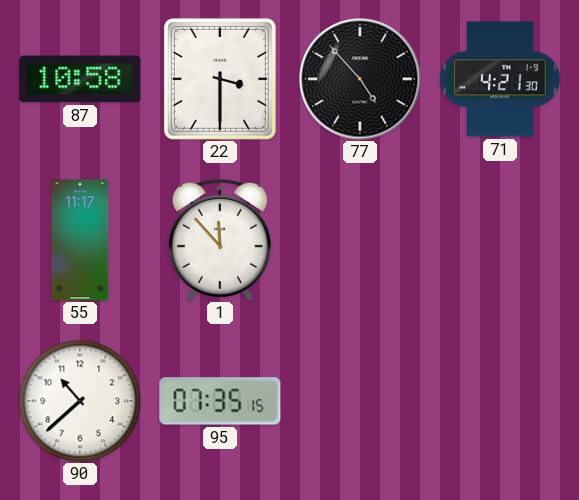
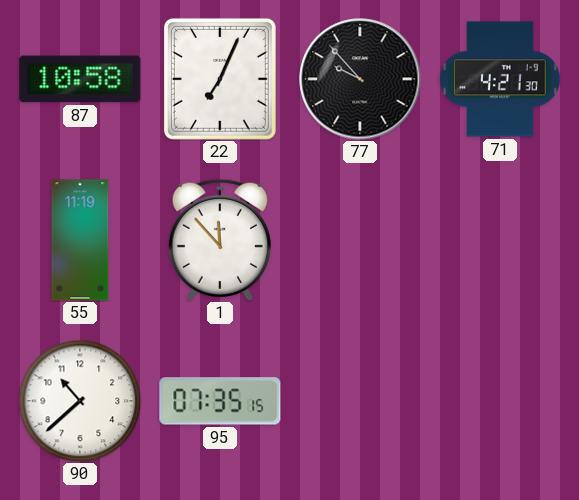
22: 3:30 -> 7:04 (220, 79)
77: 4:53 -> 9:53 (360, 79)
55: 11:17 -> 11:19 (80, 240)
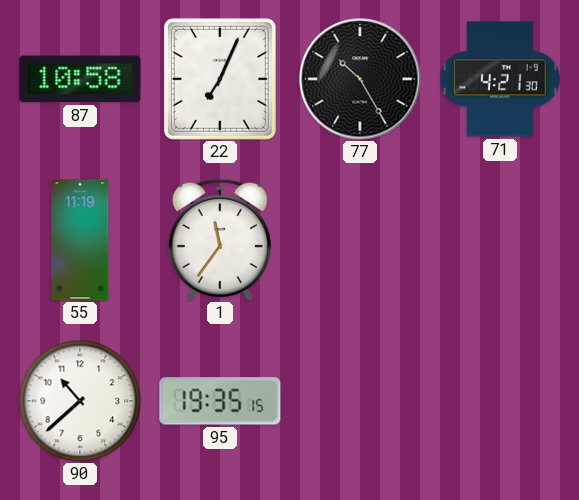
77: 9:53 -> 10:25 (360, 79)
1: 11:53 -> 11:36 (220, 240)
95: 07:35 -> 19:35 (220, 401)
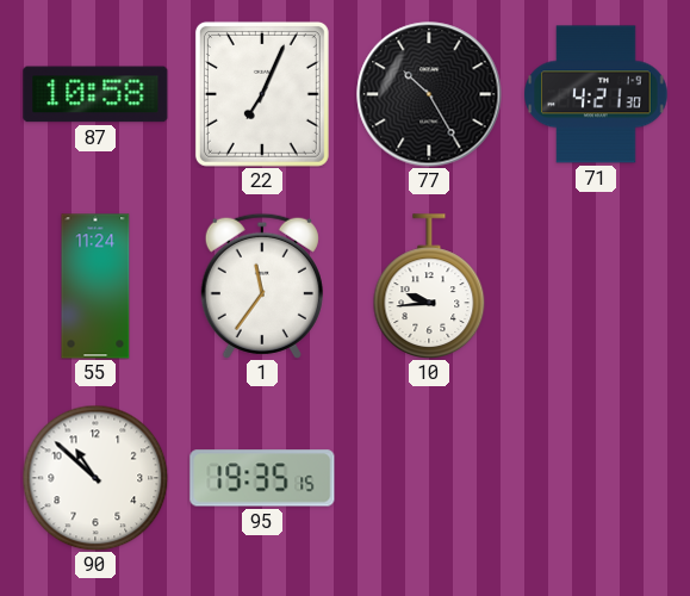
55: 11:19 -> 11:24 (95, 286)
10: none -> 9:44 (429, 286)
90: 10:38 -> 10:52 (95, 478)
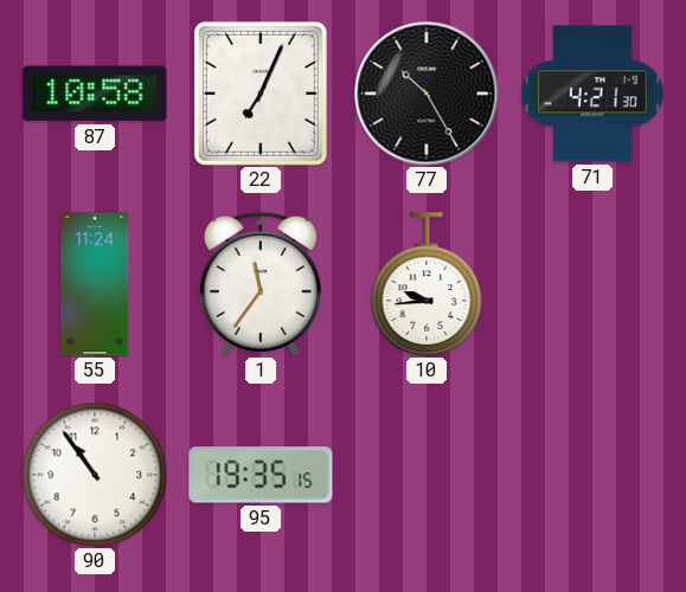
90: 10:52 -> 10:54 (95, 475)
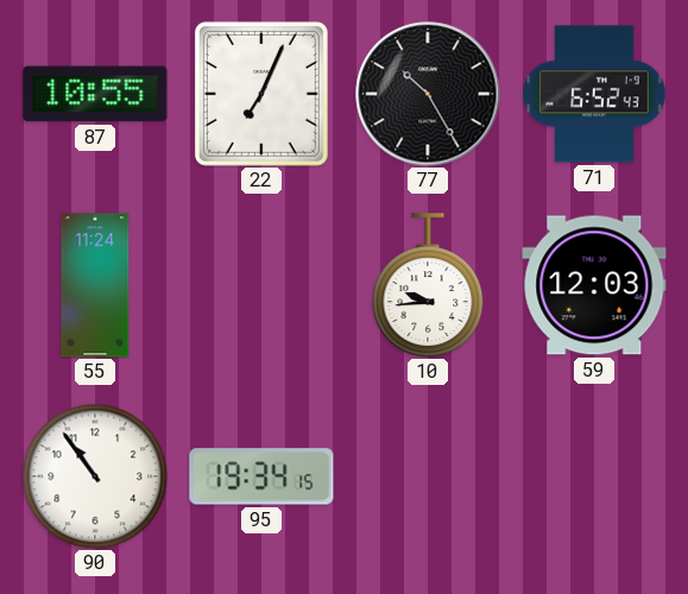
87: 10:58 -> 10:55 (95, 94)
71: 4:21 -> 6:52 (594, 94)
1: 11:36 -> none (261, 284)
59: none -> 12:03 (594, 285)
95: 19:35 -> 19:34 (261, 476)
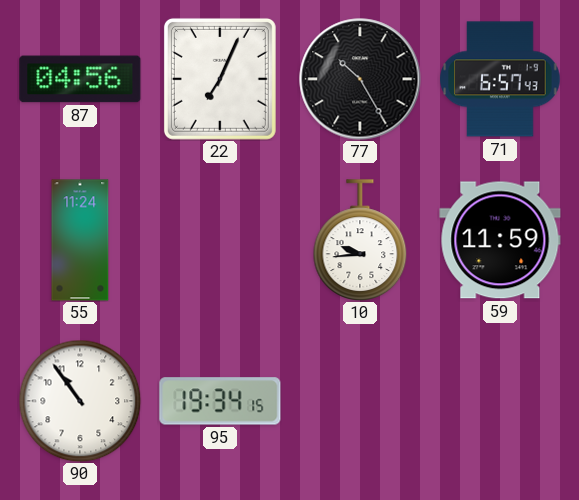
87: 10:55 -> 04:56 (80, 79)
71: 6:52 -> 6:57 (500, 79)
59: 12:03 -> 11:59 (500, 240)
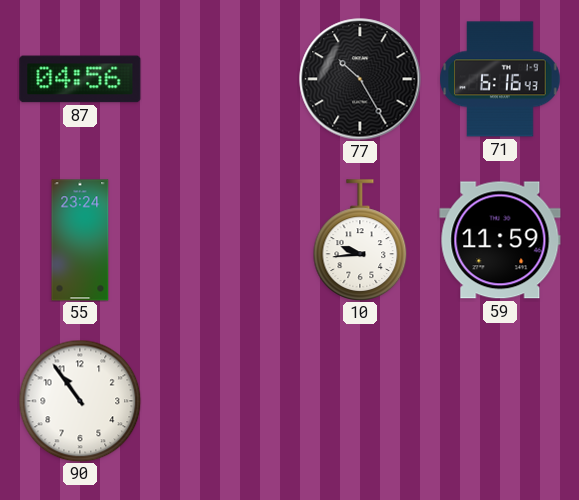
22: 7:04 -> none (220, 79)
71: 6:57 -> 6:16 (500, 79)
55: 11:24 -> 23:24 (80, 240)
95: 19:34 -> none (220, 401)
